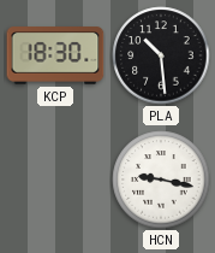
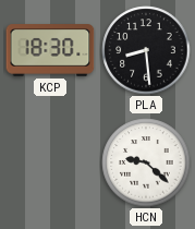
PLA: 10:29 -> 8:29 (146, 50)
HCN: 9:17 -> 9:22 (146, 162)
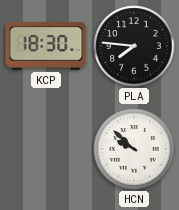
PLA: 8:29 -> 7:46 (134, 46)
HCN: 9:22 -> 9:52 (134, 149)
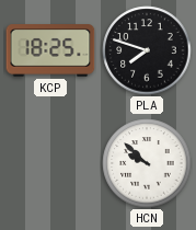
KCP: 18:30 -> 18:25 (50, 50)
PLA: 7:46 -> 7:48 (147, 50)
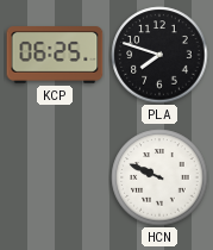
KCP: 18:25 -> 06:25 (55, 55)
HCN: 9:52 -> 9:49 (159, 177)
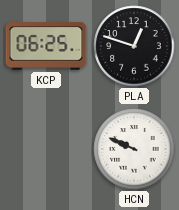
PLA: 7:48 -> 12:48 (134, 46)
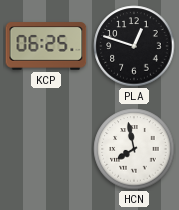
HCN: 9:49 -> 7:58 (134, 149)
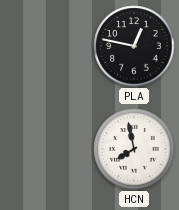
KCP: 06:25 -> none (46, 46)
PLA: 12:48 -> 12:47 (134, 46)
